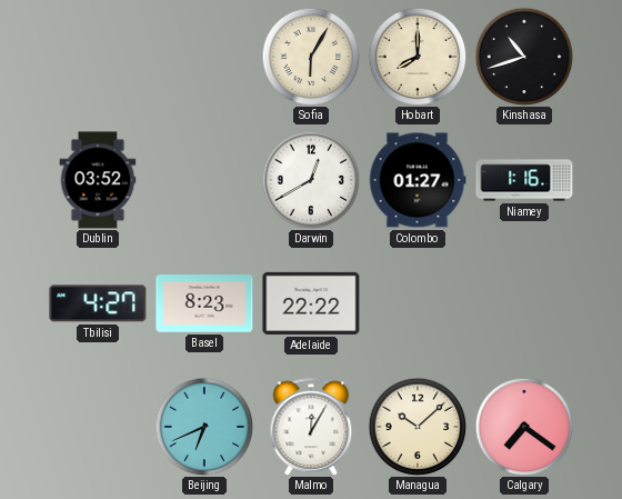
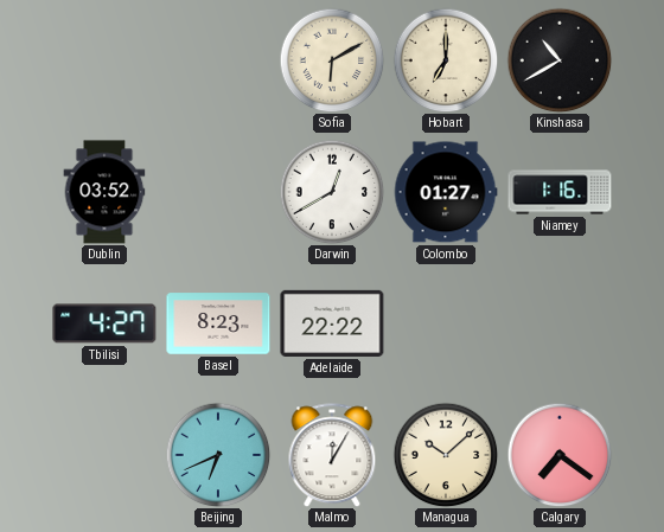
Sofia: 6:05 -> 6:10 (332, 60)
Hobart: 8:00 -> 7:00 (446, 60)
Kinshasa: 10:42 -> 10:40 (560, 60)
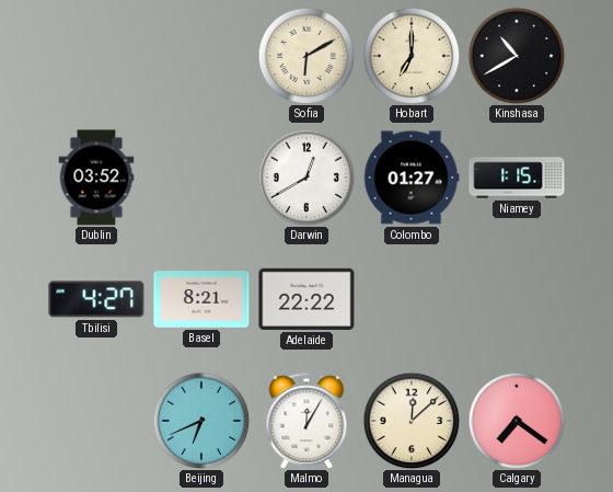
Niamey: 1:16 -> 1:15 (517, 178)
Basel: 8:23 -> 8:21 (201, 299)
Managua: 10:08 -> 12:08 (412, 421)
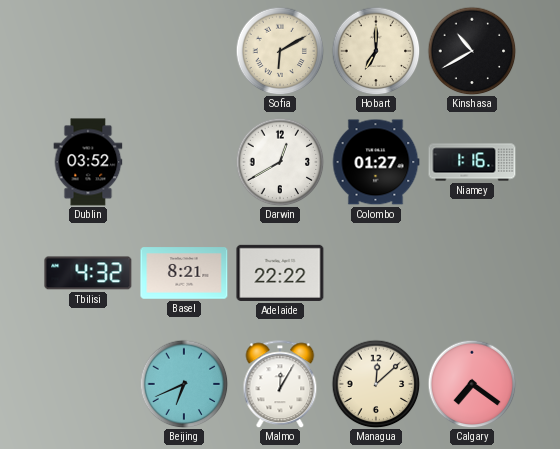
Niamey: 1:15 -> 1:16 (472, 162)
Tbilisi: 4:27 -> 4:32 (88, 273)
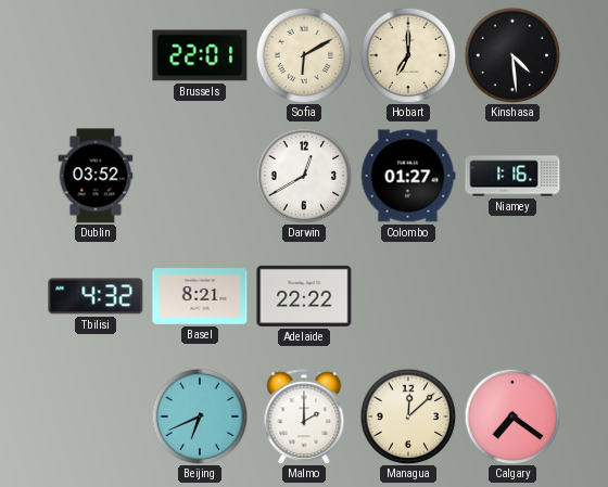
Brussels: none -> 22:01 (200, 55)
Kinshasa: 10:40 -> 4:29 (512, 55)
Malmo: 12:05 -> 2:00 (304, 416)
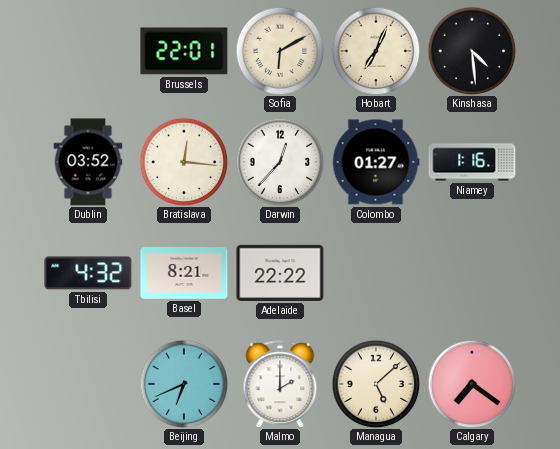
Hobart: 7:00 -> 7:04 (376, 51)
Bratislava: none -> 12:16 (184, 162)
Darwin: 12:40 -> 12:37 (280, 162)
Managua: 12:08 -> 5:08 (376, 384)
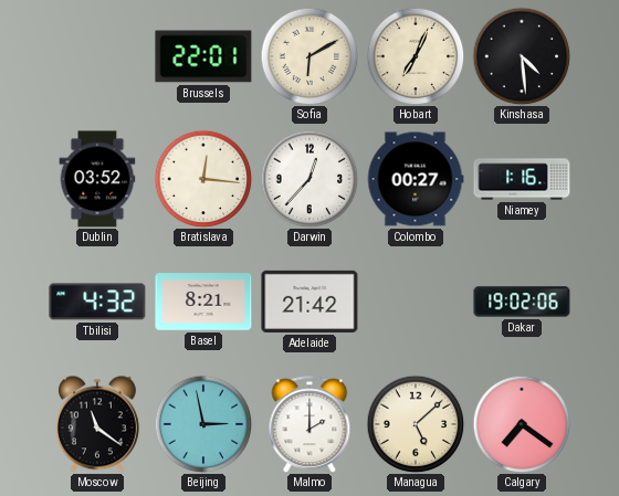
Colombo: 01:27 -> 00:27 (416, 179)
Adelaide: 22:22 -> 21:42 (309, 302)
Dakar: none -> 19:02 (522, 302)
Moscow: none -> 11:21 (97, 424)
Beijing: 6:41 -> 2:58 (203, 424)
